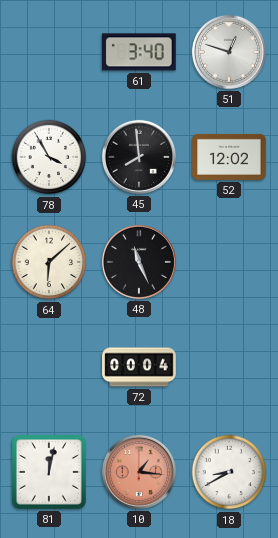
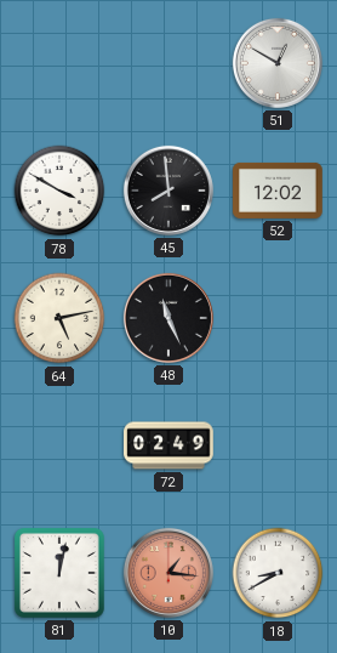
61: 3:40 -> none (139, 52)
51: 12:48 -> 12:50 (278, 63)
78: 3:55 -> 3:50 (59, 191)
64: 6:08 -> 5:13 (59, 318)
72: 00:04 -> 02:49 (168, 445)
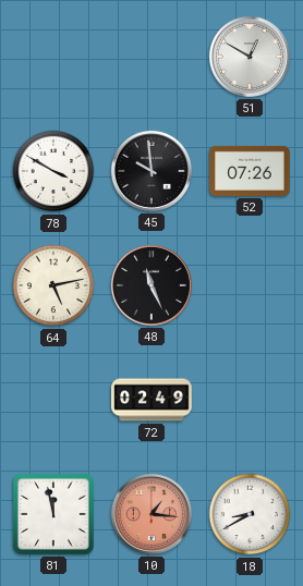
45: 7:59 -> 9:59 (152, 171)
52: 12:02 -> 07:26 (250, 171)
81: 12:02 -> 11:58 (53, 514)
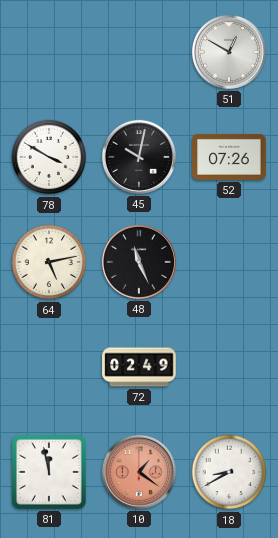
45: 9:59 -> 10:02 (139, 157)
10: 1:16 -> 1:21 (139, 472)
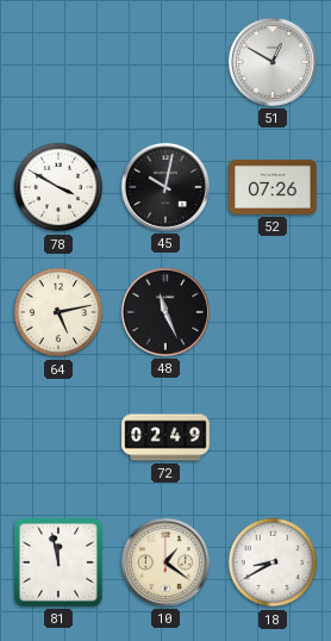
10 dial: salmon -> cream (165, 562)
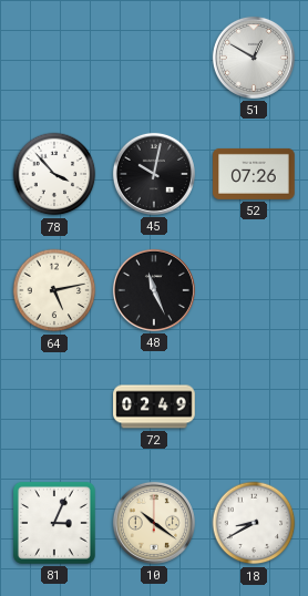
78: 3:50 -> 3:53 (54, 174)
81: 11:58 -> 3:04 (54, 523)
10: 1:21 -> 10:21 (154, 523)
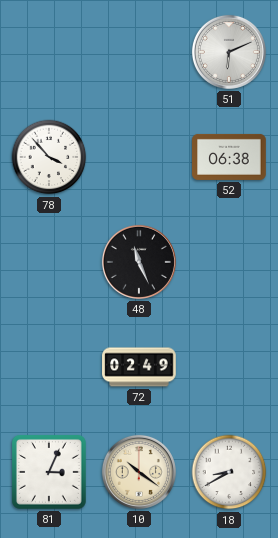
51: 12:50 -> 6:11 (229, 52)
45: 10:02 -> none (154, 174)
52: 07:26 -> 06:38 (229, 157)
64: 5:13 -> none (54, 290)
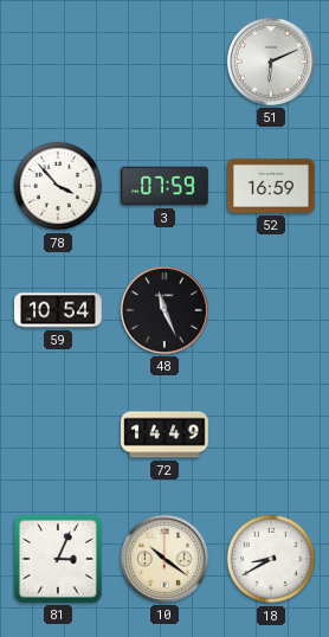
3: none -> 07:59 (164, 186)
52: 06:38 -> 16:59 (271, 186)
59: none -> 10:54 (58, 310)
72: 02:49 -> 14:49 (164, 435)
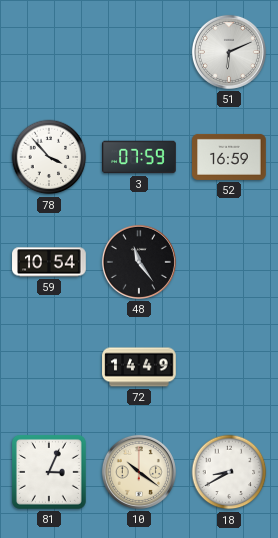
48: 11:26 -> 11:24 (139, 262)
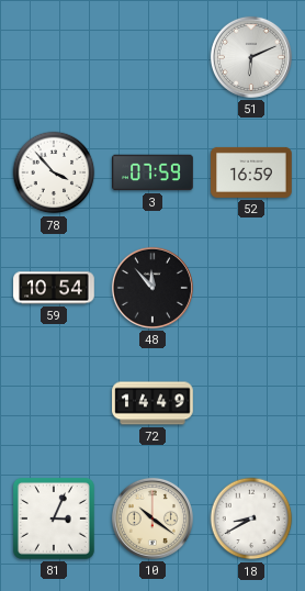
48: 11:24 -> 11:53 (152, 288)
